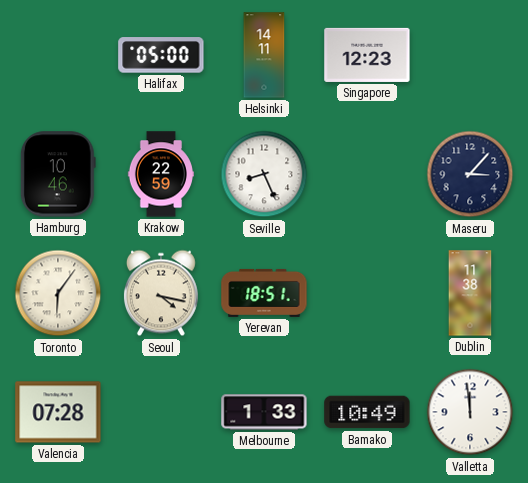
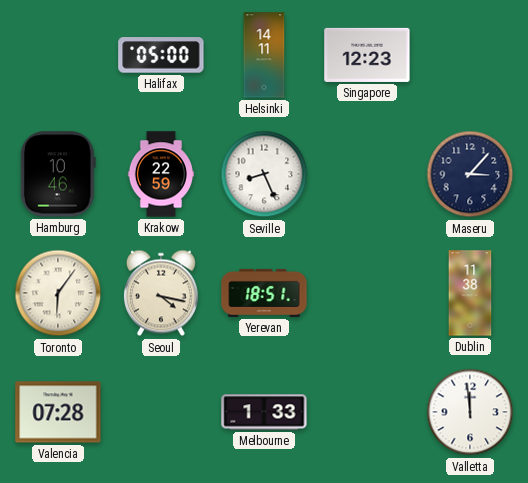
Bamako: 10:49 -> none (367, 412)
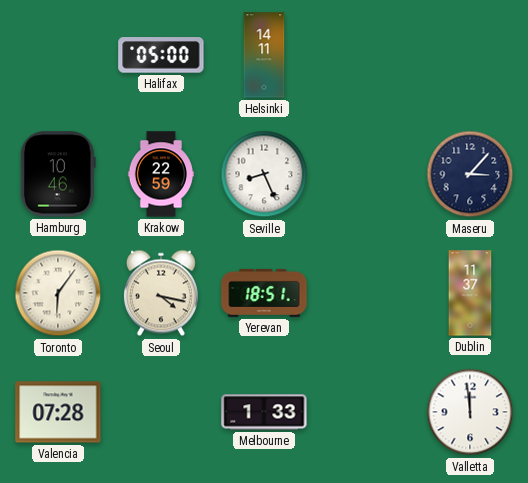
Singapore: 12:23 -> none (367, 55)
Dublin: 11:38 -> 11:37 (470, 293)
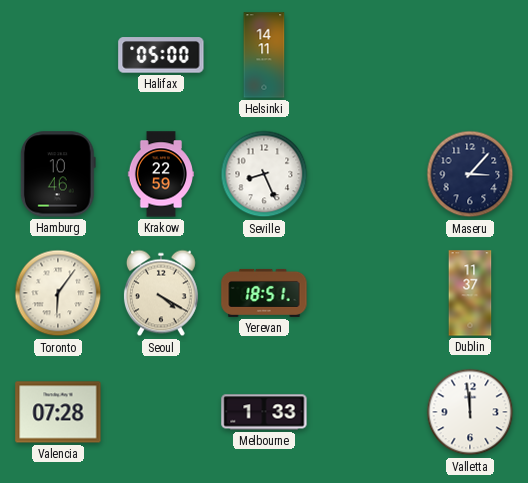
Seoul: 4:17 -> 4:20 (161, 293)
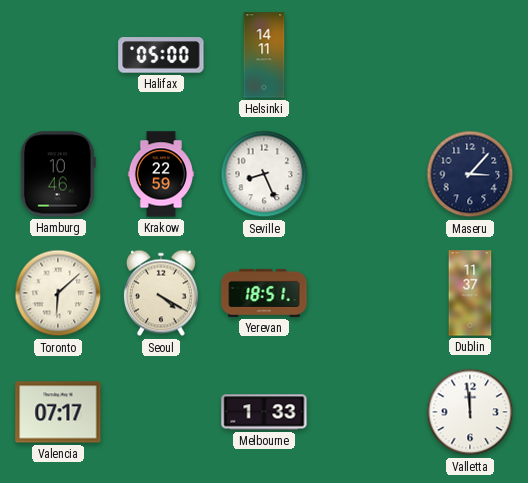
Toronto: 6:06 -> 6:08 (58, 293)
Valencia: 07:28 -> 07:17 (58, 412)
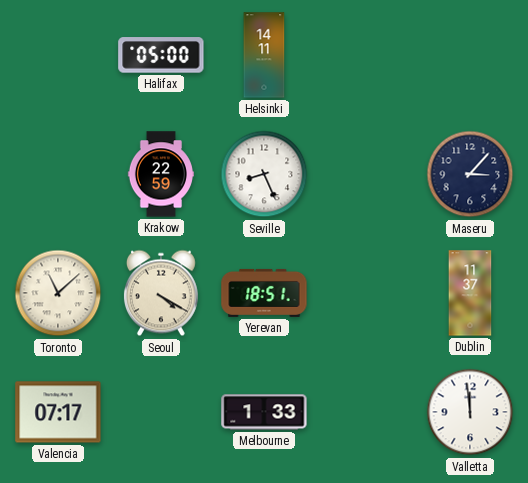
Hamburg: 10:46 -> none (58, 174)
Toronto: 6:08 -> 11:08 (58, 293)
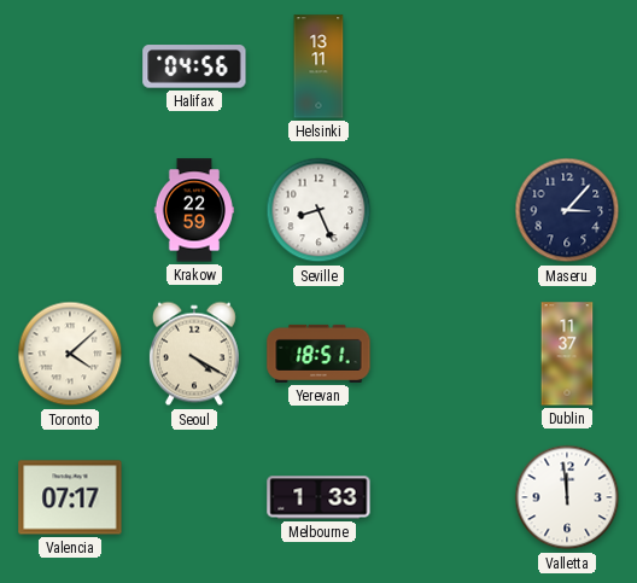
Halifax: 05:00 -> 04:56 (194, 66)
Helsinki: 14:11 -> 13:11 (318, 66)
Toronto: 11:08 -> 4:08 (70, 354)
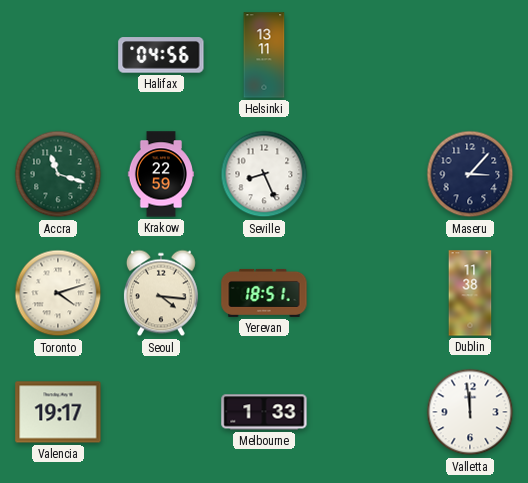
Accra: none -> 11:18 (58, 174)
Toronto: 4:08 -> 4:12 (58, 293)
Seoul: 4:20 -> 4:16 (161, 293)
Dublin: 11:37 -> 11:38 (470, 293)
Valencia: 07:17 -> 19:17 (58, 412)
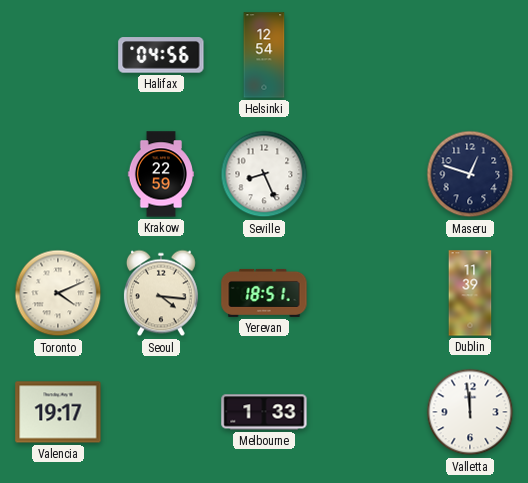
Helsinki: 13:11 -> 12:54 (264, 55)
Accra: 11:18 -> none (58, 174)
Maseru: 3:07 -> 12:48 (470, 174)
Toronto: 4:12 -> 4:11 (58, 293)
Dublin: 11:38 -> 11:39 (470, 293)
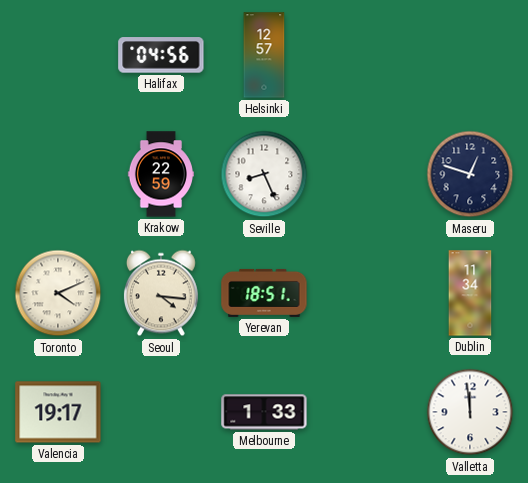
Helsinki: 12:54 -> 12:57 (264, 55)
Dublin: 11:39 -> 11:34 (470, 293)
